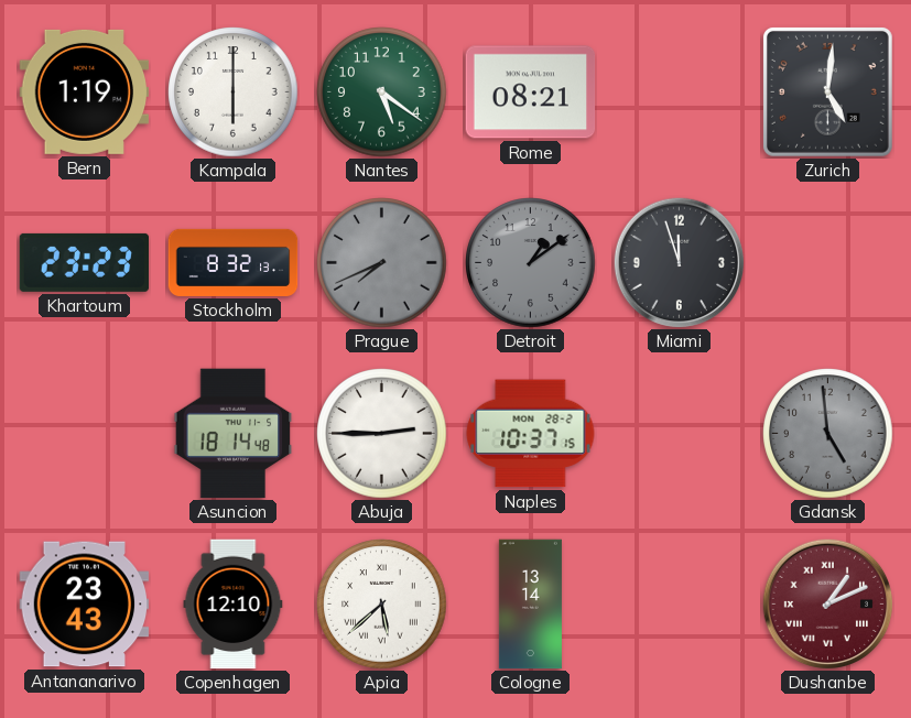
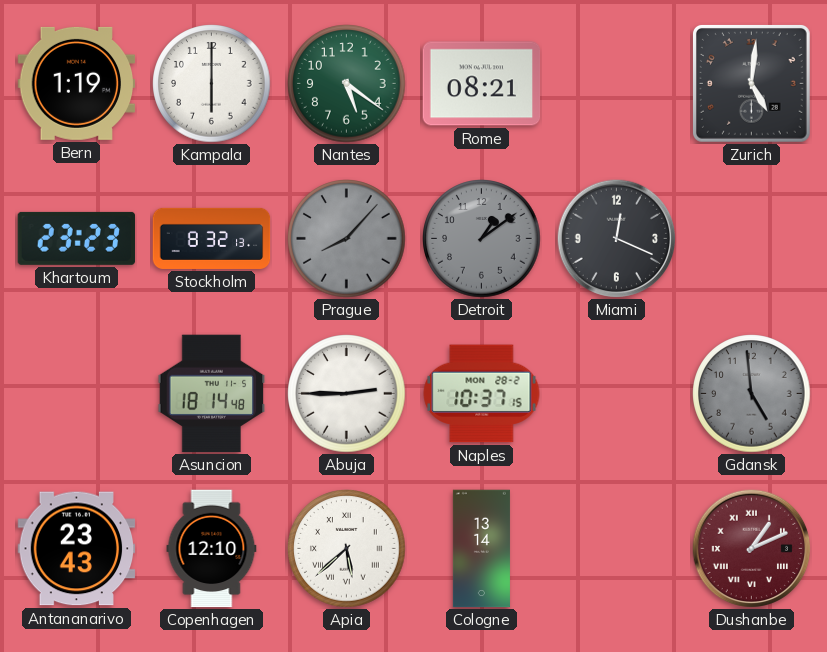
Prague: 7:41 -> 8:07 (347, 239)
Miami: 11:57 -> 12:19 (616, 238)
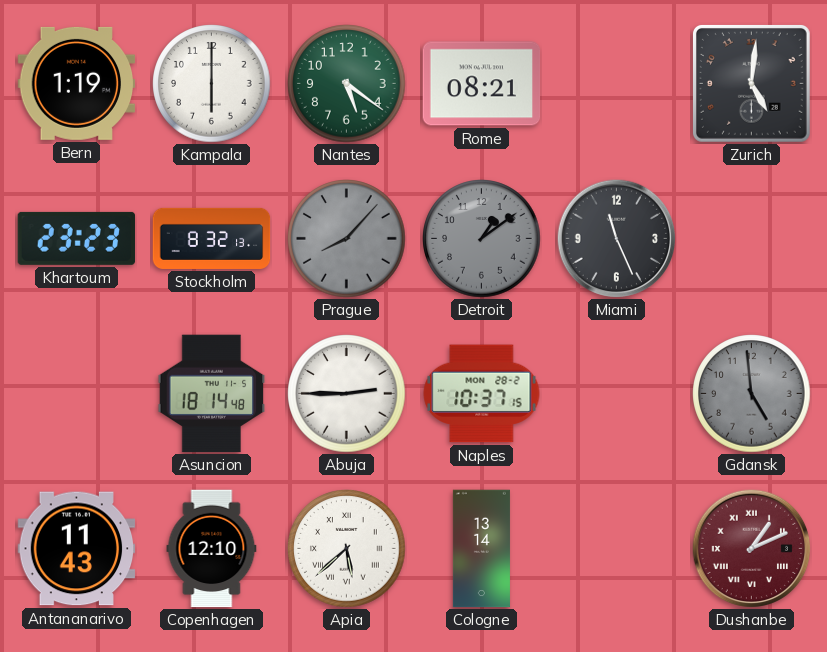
Miami: 12:19 -> 11:26 (616, 238)
Antananarivo: 23:43 -> 11:43 (77, 549)
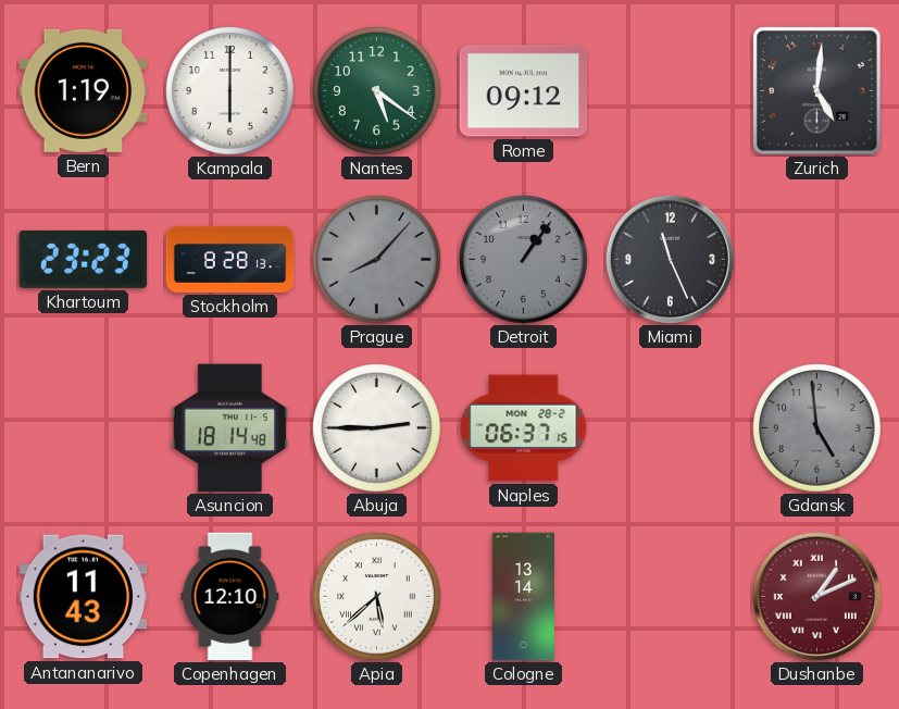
Rome: 08:21 -> 09:12 (524, 91)
Stockholm: 8:32 -> 8:28 (230, 259)
Detroit: 1:09 -> 1:06 (524, 260)
Naples: 10:37 -> 06:37 (524, 428)
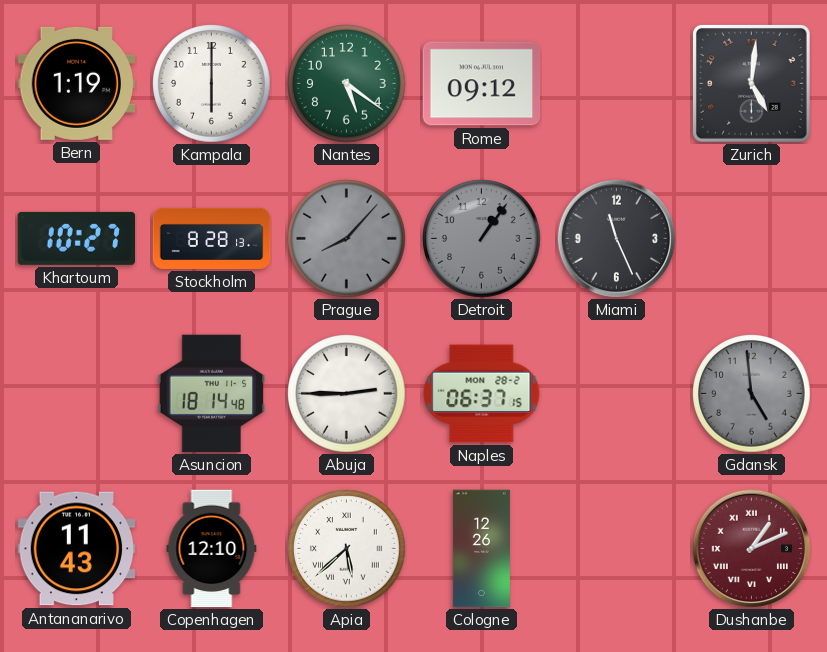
Khartoum: 23:23 -> 10:27 (77, 238)
Cologne: 13:14 -> 12:26 (481, 549)
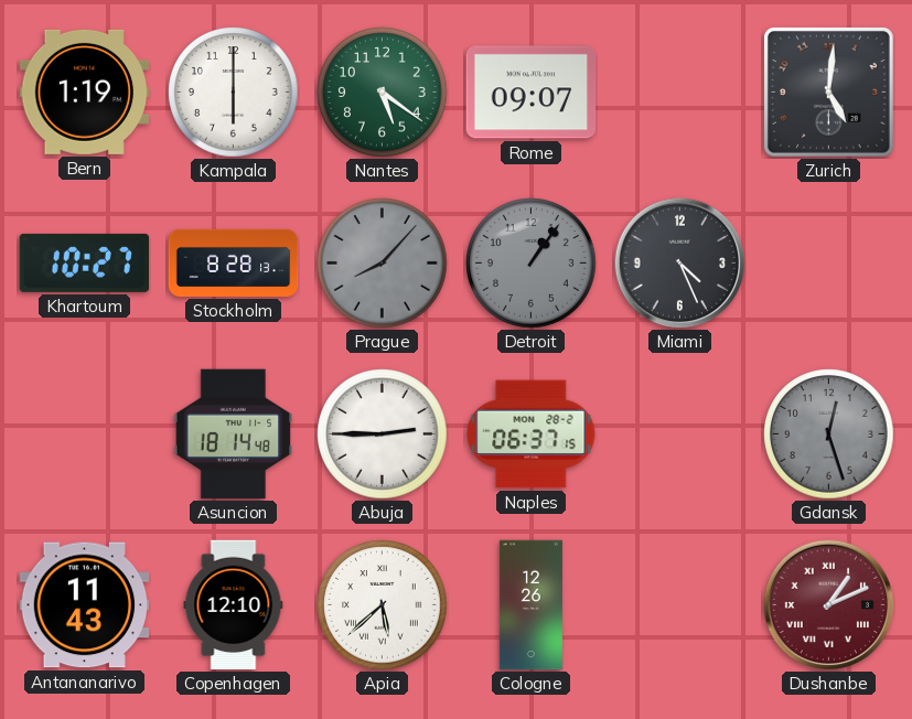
Rome: 09:12 -> 09:07 (532, 93)
Miami: 11:26 -> 4:26 (679, 262)
Gdansk: 4:59 -> 12:27 (829, 434)
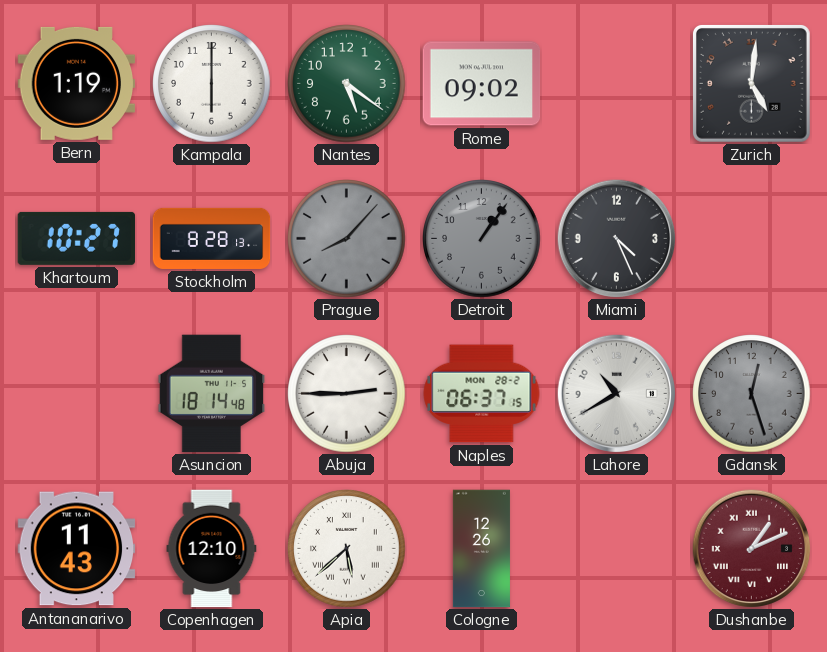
Rome: 09:07 -> 09:02 (482, 84)
Lahore: none -> 10:40 (616, 393)
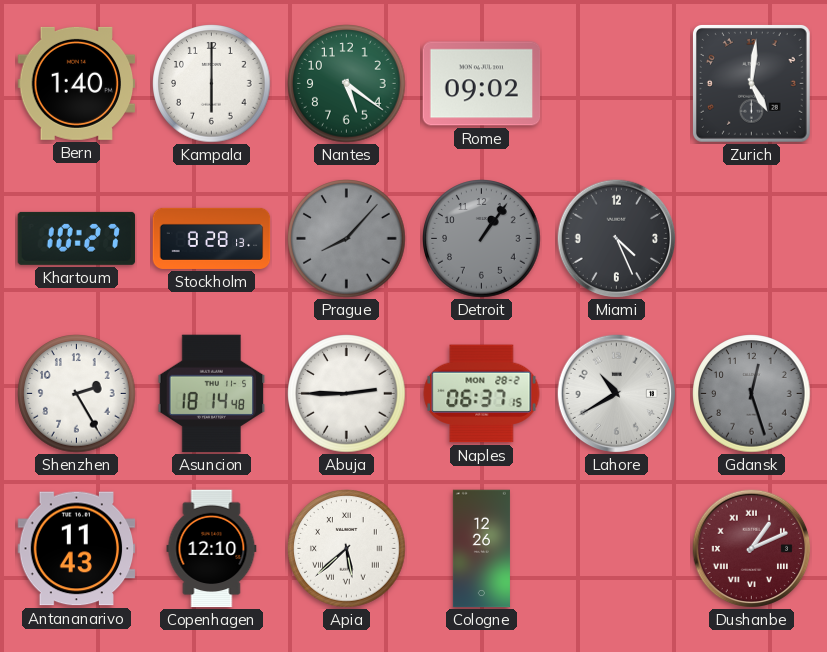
Bern: 1:19 -> 1:40 (77, 83)
Shenzhen: none -> 2:25 (77, 394)
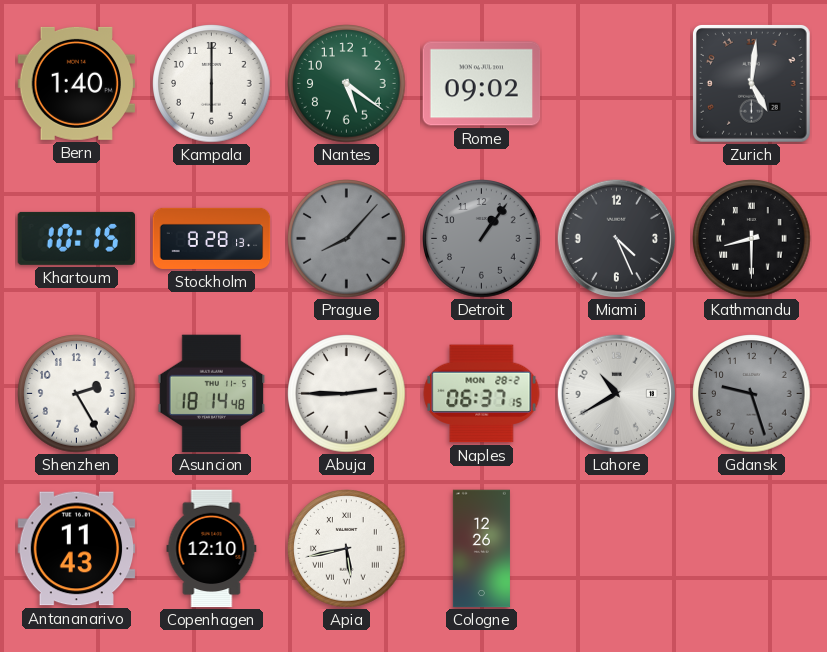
Khartoum: 10:27 -> 10:15 (77, 238)
Kathmandu: none -> 8:30 (752, 239)
Gdansk: 12:27 -> 9:27 (752, 394)
Apia: 5:38 -> 5:43 (347, 549)
Dushanbe: 1:11 -> none (751, 548)
